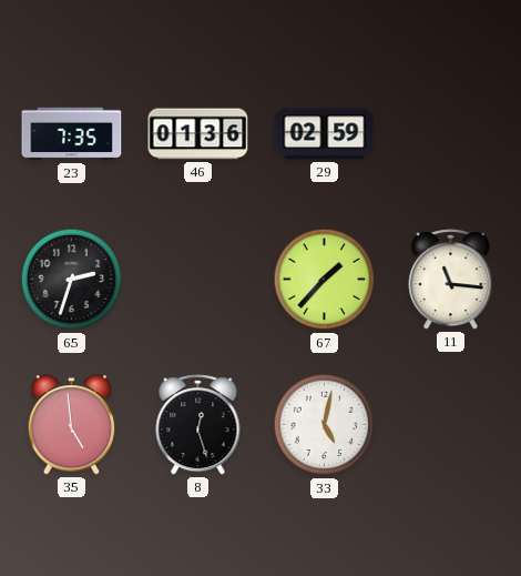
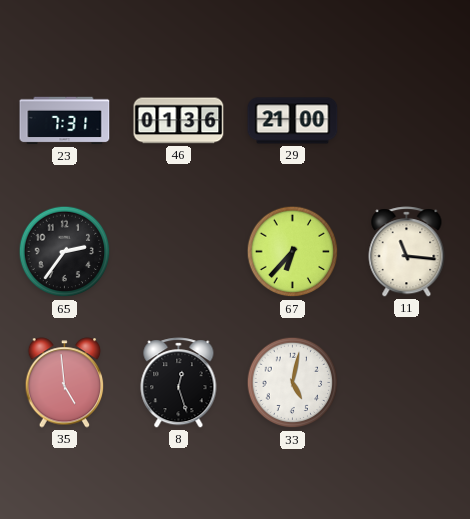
23: 7:35 -> 7:31 (65, 121)
29: 02:59 -> 21:00 (293, 121)
65: 2:33 -> 2:36 (65, 252)
67: 1:37 -> 6:37 (293, 252)
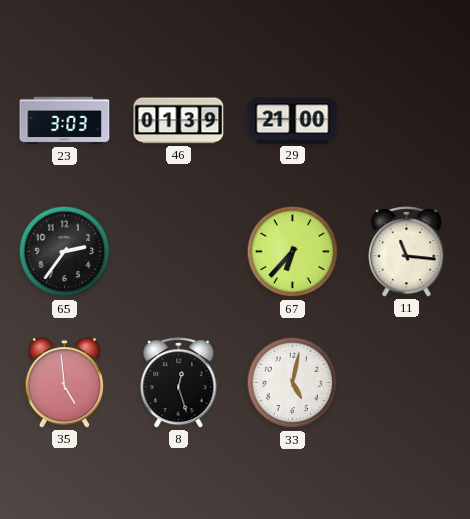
23: 7:31 -> 3:03 (65, 121)
46: 01:36 -> 01:39 (179, 121)
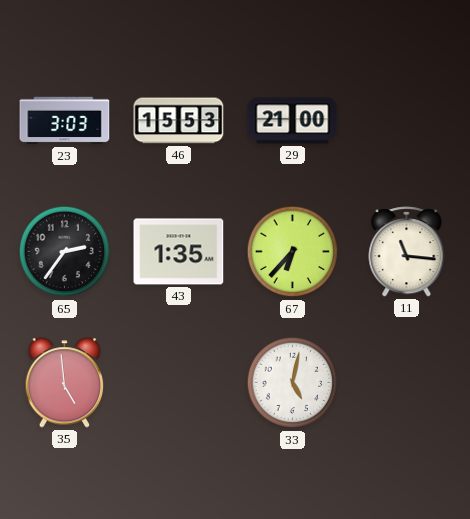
46: 01:39 -> 15:53 (179, 121)
43: none -> 1:35 (179, 252)
8: 12:27 -> none (179, 383)
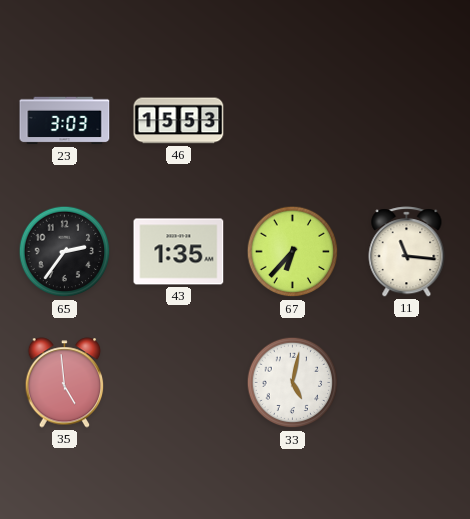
29: 21:00 -> none (293, 121)
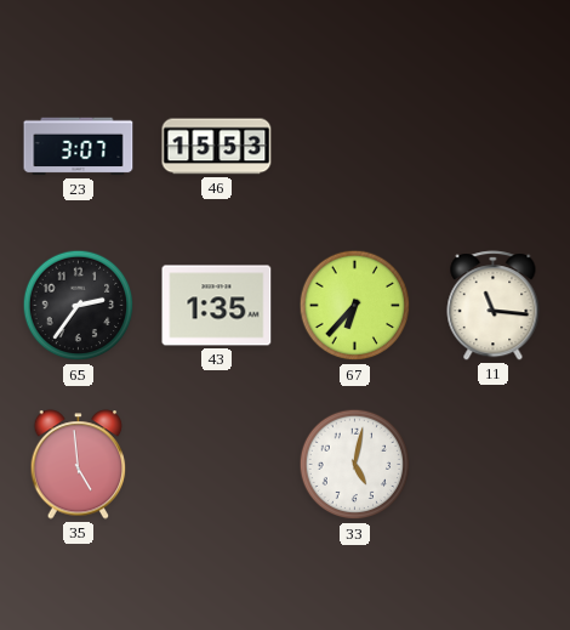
23: 3:03 -> 3:07 (79, 147)
